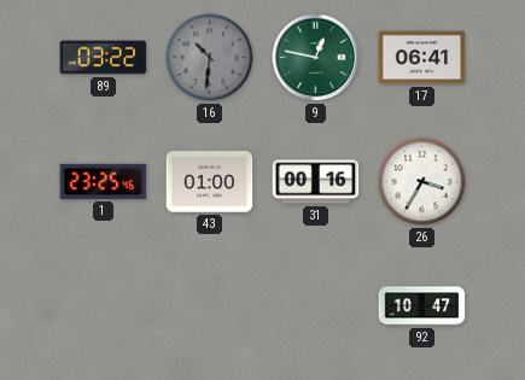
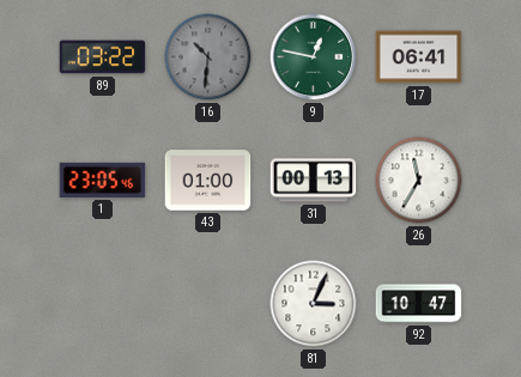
1: 23:25 -> 23:05 (103, 180)
31: 00:16 -> 00:13 (314, 181)
26: 3:35 -> 11:35 (419, 181)
81: none -> 3:04 (314, 304)
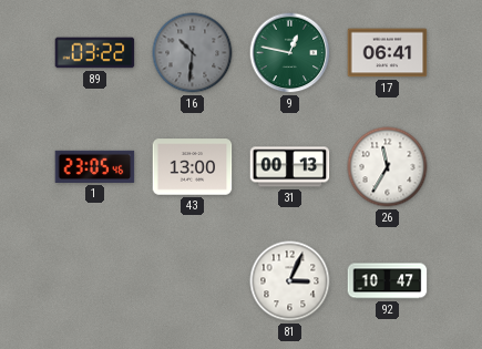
43: 01:00 -> 13:00 (193, 167)
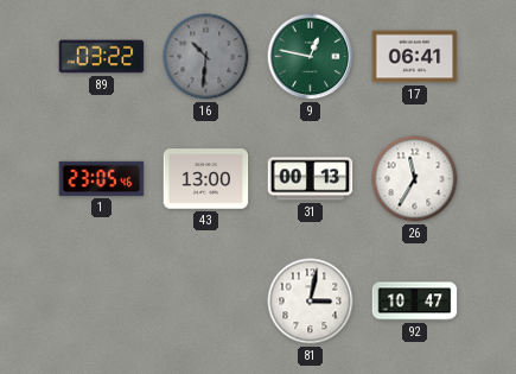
81: 3:04 -> 3:02 (311, 302)
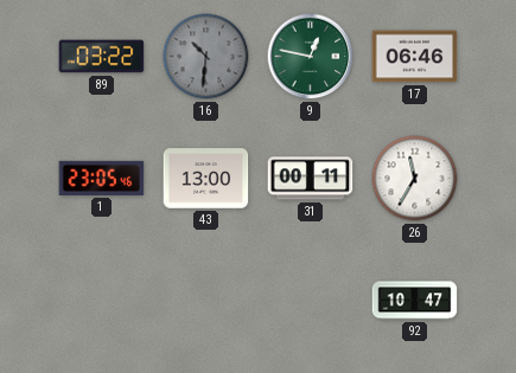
17: 06:41 -> 06:46 (415, 57)
31: 00:13 -> 00:11 (311, 179)
81: 3:02 -> none (311, 302)
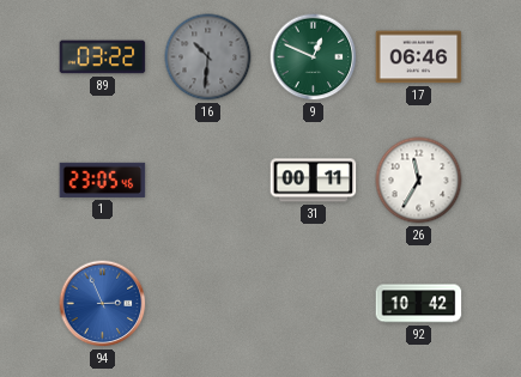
9: 12:47 -> 12:49 (314, 57)
43: 13:00 -> none (206, 179)
94: none -> 2:56 (103, 304)
92: 10:47 -> 10:42 (419, 304)
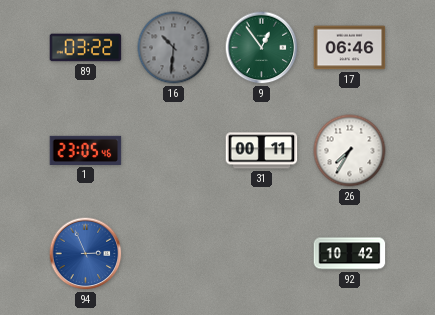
9: 12:49 -> 12:54 (262, 48)
26: 11:35 -> 7:35 (350, 151)
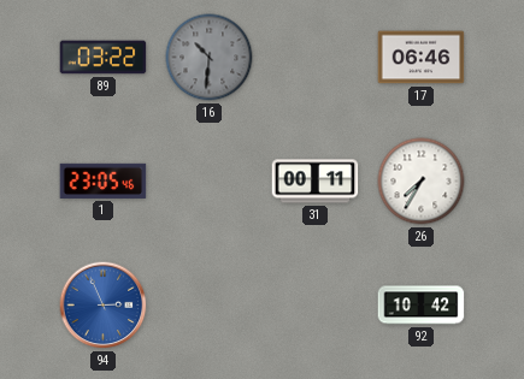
9: 12:54 -> none (262, 48)
